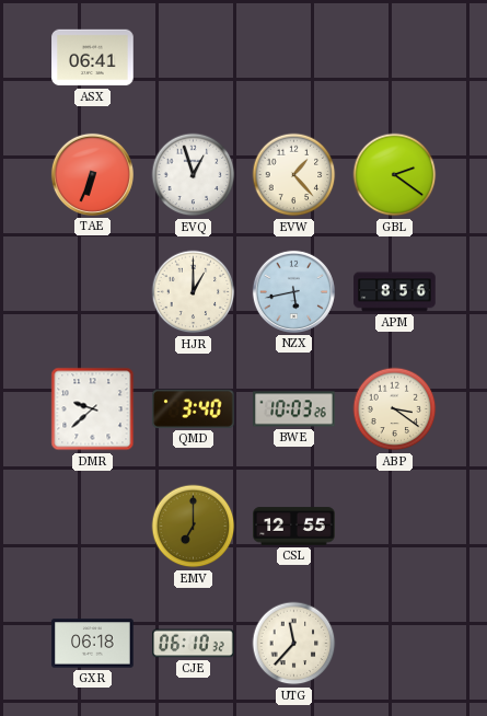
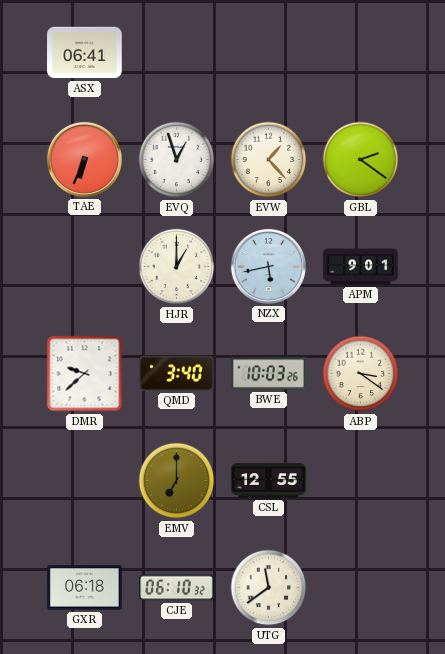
APM: 8:56 -> 9:01 (361, 267)
UTG: 11:37 -> 11:39 (269, 588)
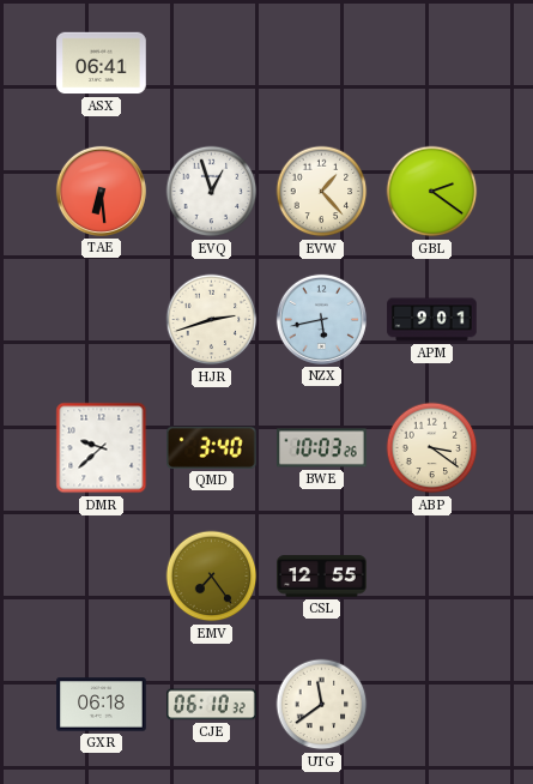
TAE: 6:34 -> 6:29 (101, 191)
HJR: 1:00 -> 2:42 (212, 320)
EMV: 7:00 -> 7:24 (212, 577)
